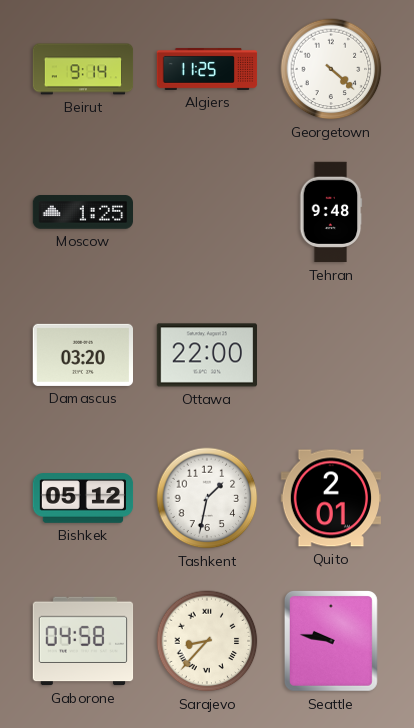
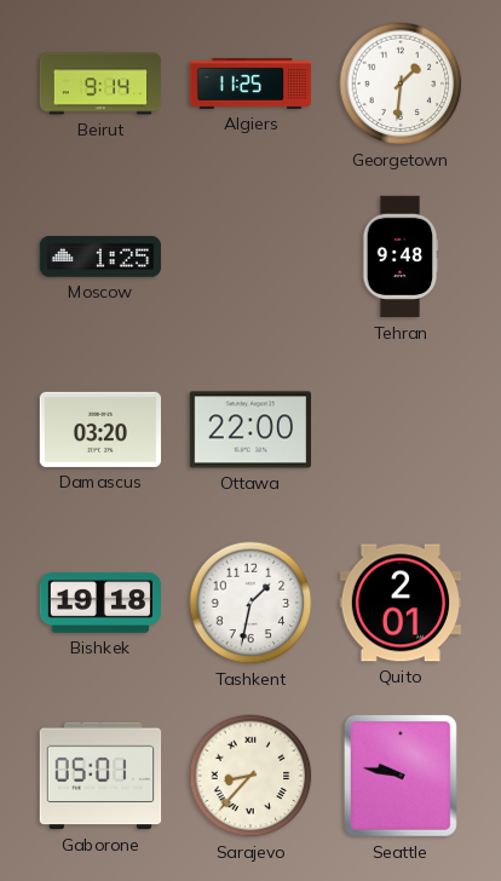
Georgetown: 4:22 -> 1:31 (401, 84)
Bishkek: 05:12 -> 19:18 (100, 603)
Gaborone: 04:58 -> 05:01 (100, 776)
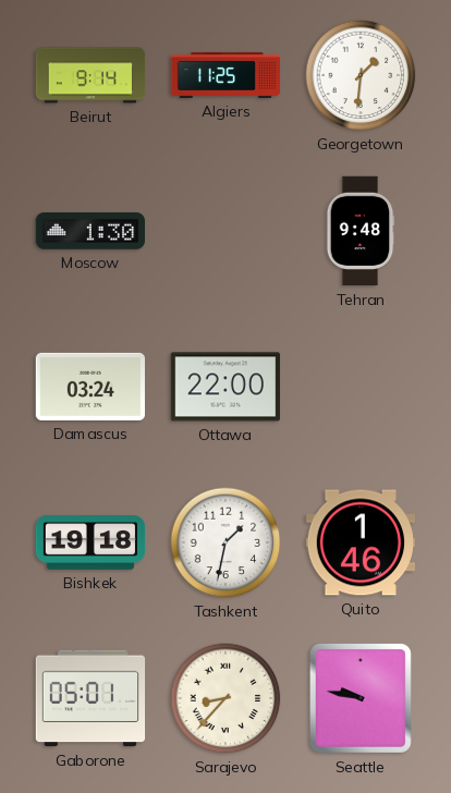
Moscow: 1:25 -> 1:30 (90, 231)
Damascus: 03:20 -> 03:24 (89, 387)
Quito: 2:01 -> 1:46 (359, 542)
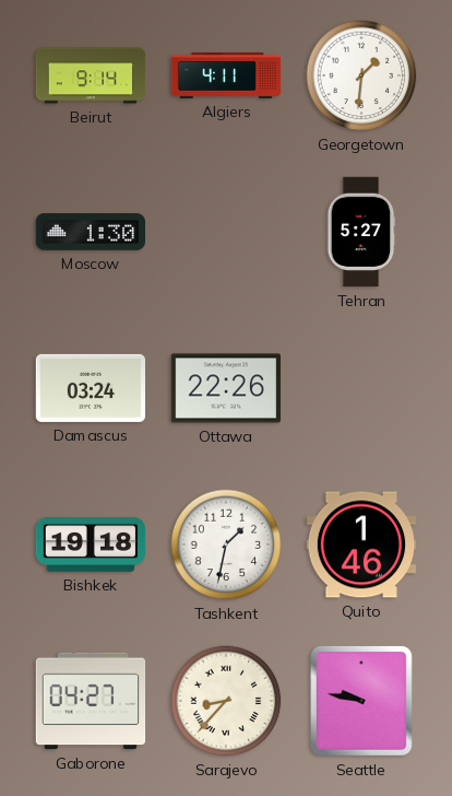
Algiers: 11:25 -> 4:11 (226, 75)
Tehran: 9:48 -> 5:27 (361, 232)
Ottawa: 22:00 -> 22:26 (225, 388)
Gaborone: 05:01 -> 04:27 (91, 701)
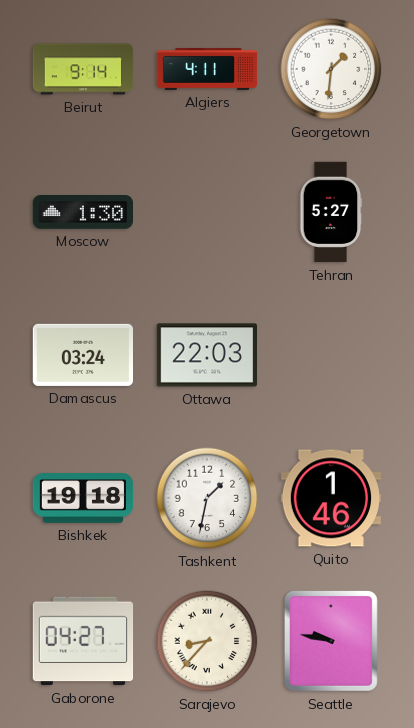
Ottawa: 22:26 -> 22:03 (206, 355)
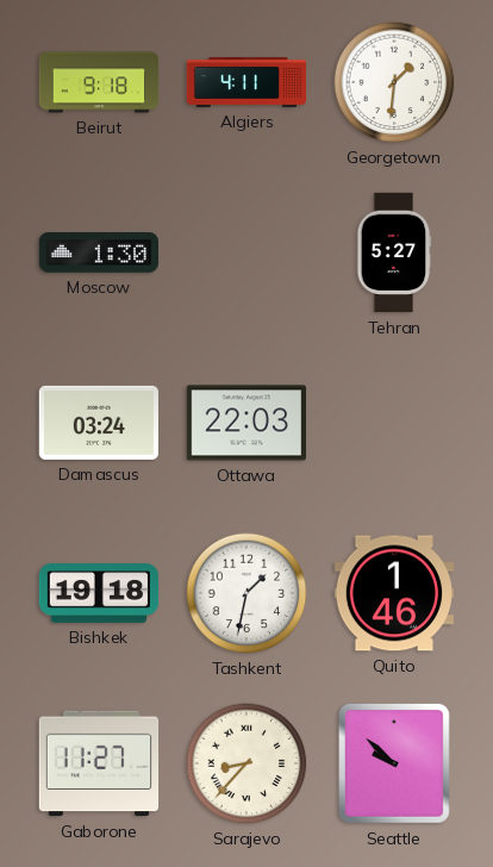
Beirut: 9:14 -> 9:18 (99, 82)
Gaborone: 04:27 -> 11:27 (99, 763)
Seattle: 9:47 -> 9:52 (394, 763)
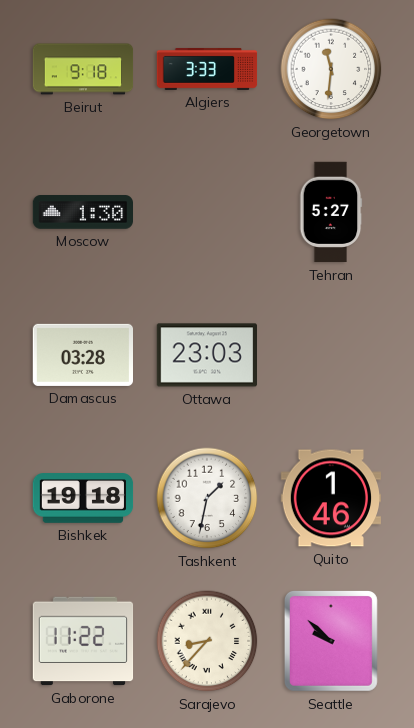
Algiers: 4:11 -> 3:33 (207, 69)
Georgetown: 1:31 -> 11:31 (331, 69)
Damascus: 03:24 -> 03:28 (82, 355)
Ottawa: 22:03 -> 23:03 (206, 355)
Gaborone: 11:27 -> 11:22 (83, 641)
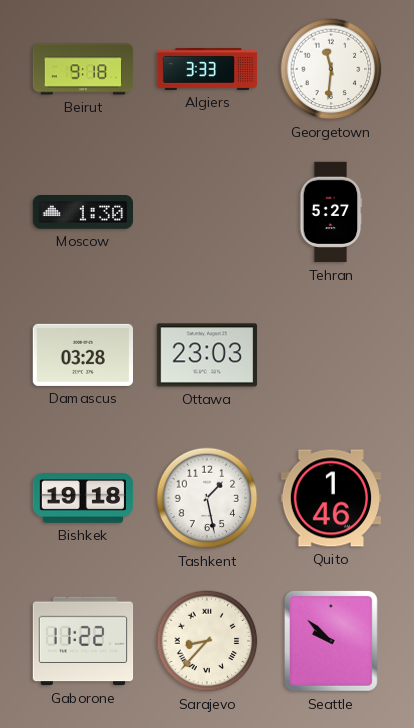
Tashkent: 1:32 -> 1:28 (207, 498)
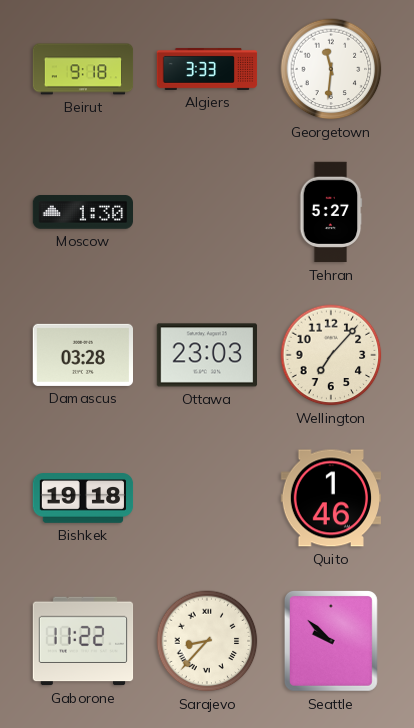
Wellington: none -> 7:07 (331, 355)
Tashkent: 1:28 -> none (207, 498)
